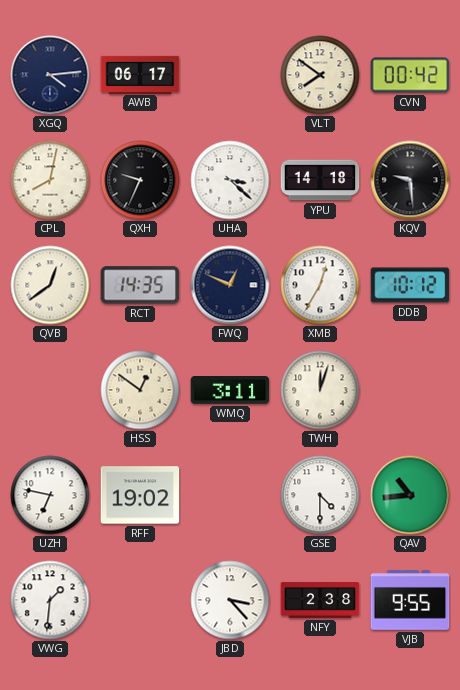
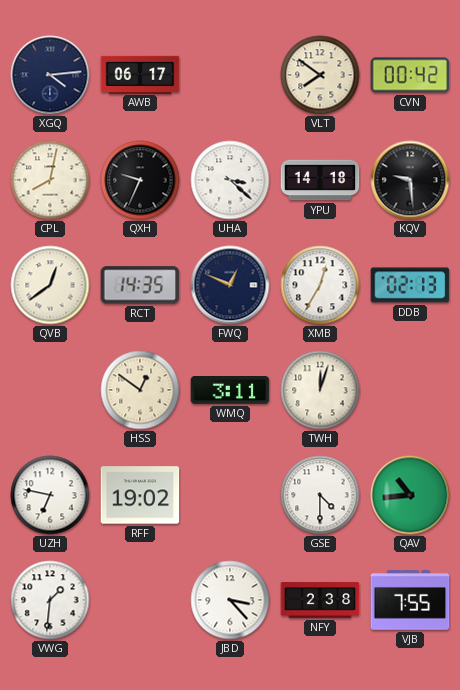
DDB: 10:12 -> 02:13 (410, 285)
VJB: 9:55 -> 7:55 (410, 600)
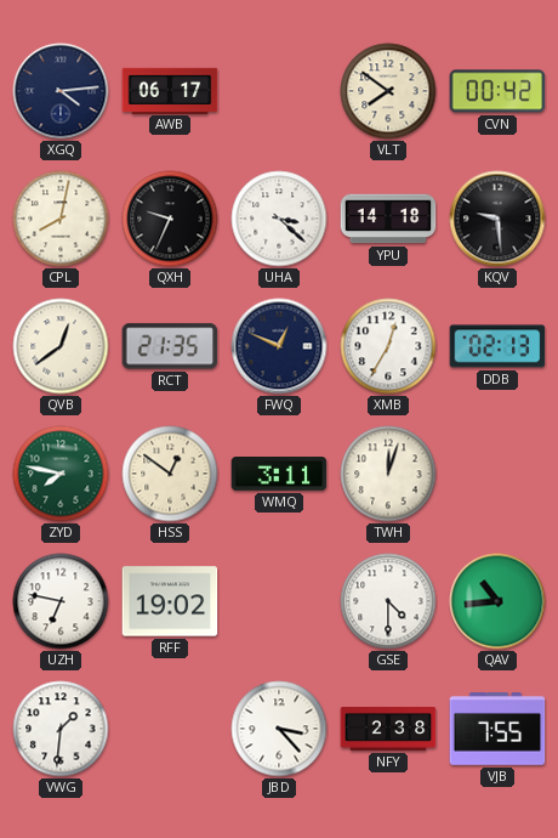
RCT: 14:35 -> 21:35 (170, 346)
ZYD: none -> 7:47 (61, 474)
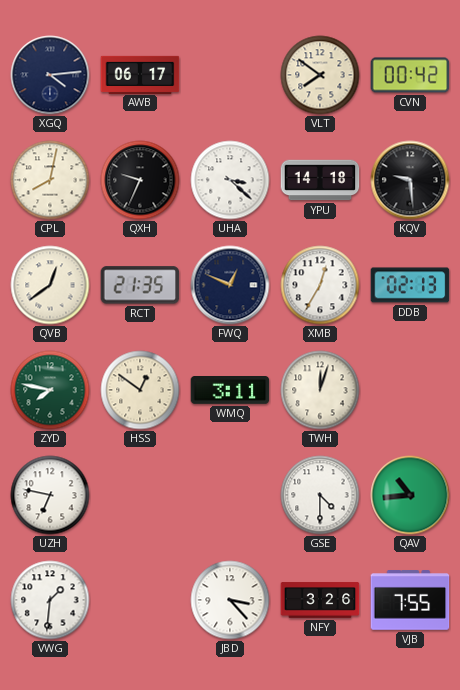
RFF: 19:02 -> none (170, 601)
NFY: 2:38 -> 3:26 (320, 600)
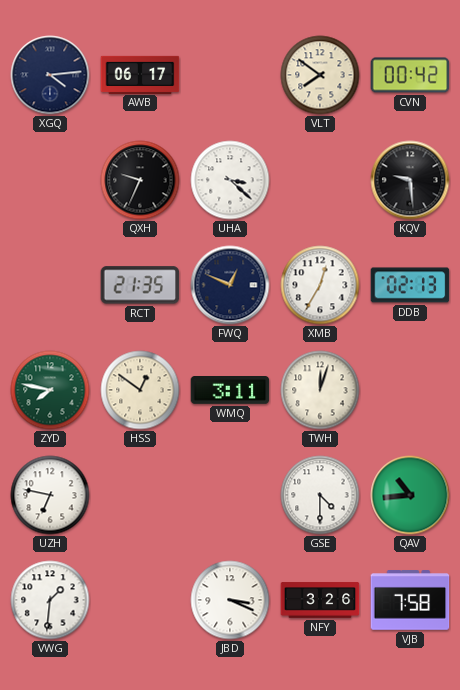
CPL: 8:02 -> none (50, 180)
YPU: 14:18 -> none (320, 180)
QVB: 12:39 -> none (50, 285)
JBD: 3:23 -> 3:19 (230, 600)
VJB: 7:55 -> 7:58 (410, 600)
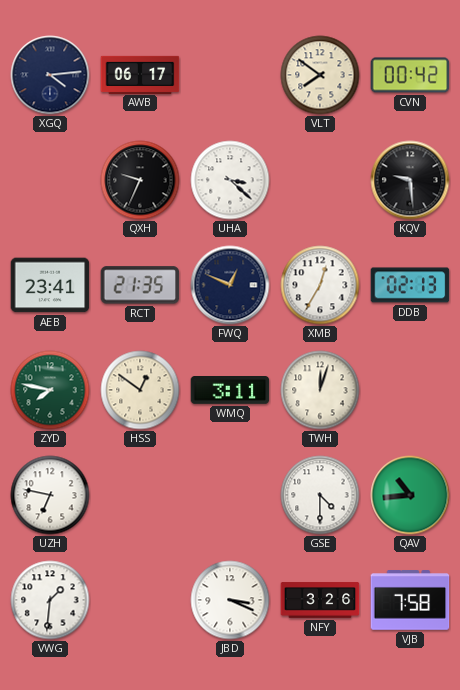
AEB: none -> 23:41 (50, 285)
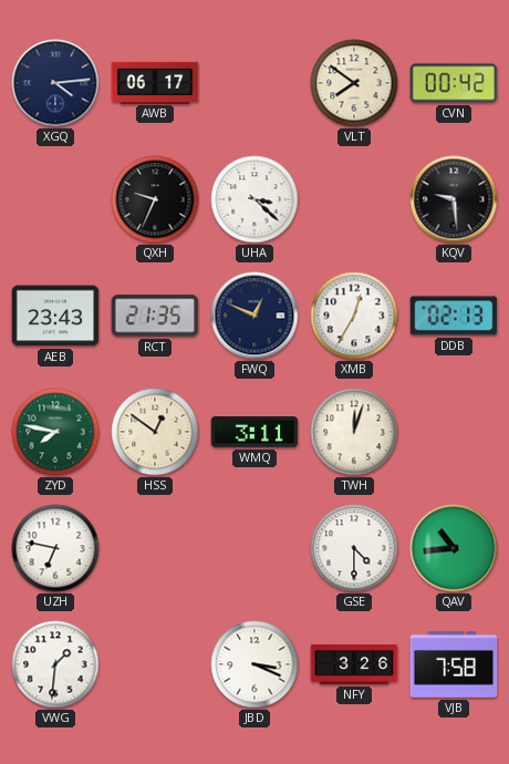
AEB: 23:41 -> 23:43 (55, 316)
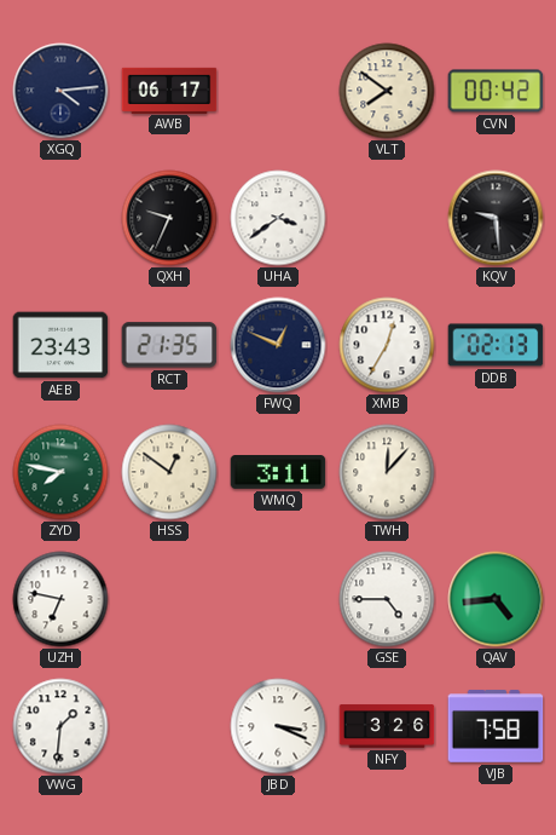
UHA: 3:22 -> 3:39 (278, 218)
TWH: 12:03 -> 12:07 (387, 472)
GSE: 4:30 -> 4:45 (387, 599)
QAV: 10:44 -> 4:44 (496, 599)
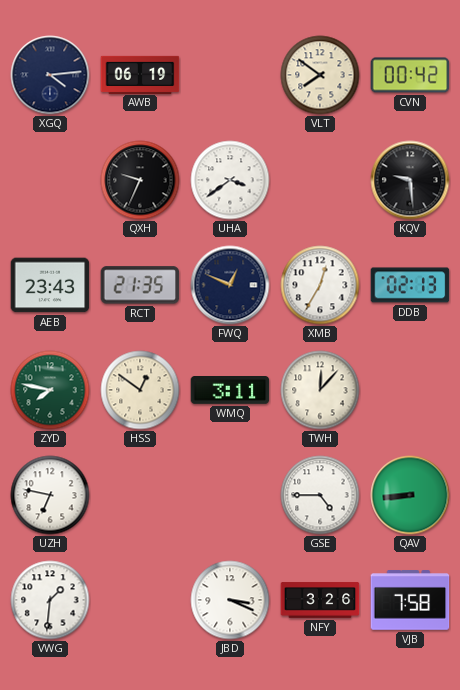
AWB: 06:17 -> 06:19 (140, 74)
QAV: 4:44 -> 8:44 (410, 495)
